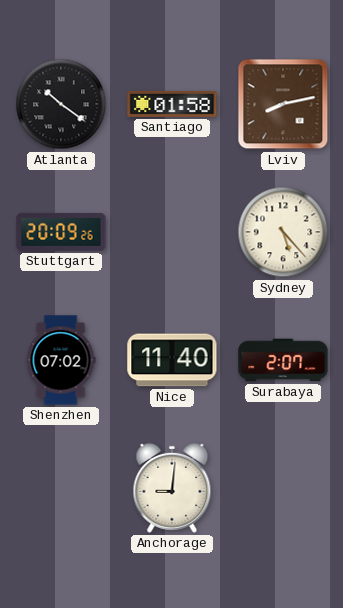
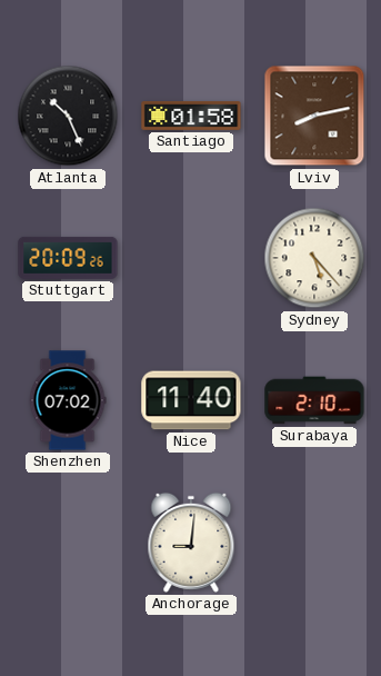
Atlanta: 10:21 -> 10:26 (68, 116)
Surabaya: 2:07 -> 2:10 (314, 400)
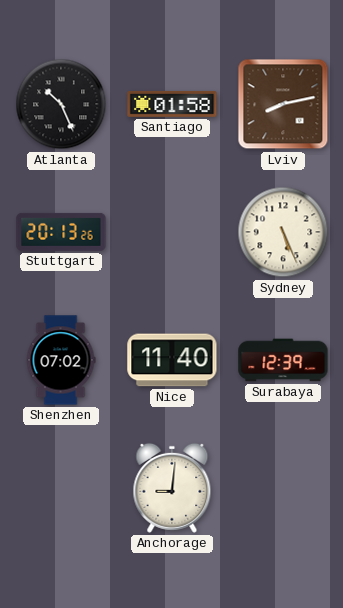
Stuttgart: 20:09 -> 20:13 (61, 232)
Sydney: 5:23 -> 5:26 (283, 232)
Surabaya: 2:10 -> 12:39 (283, 360)
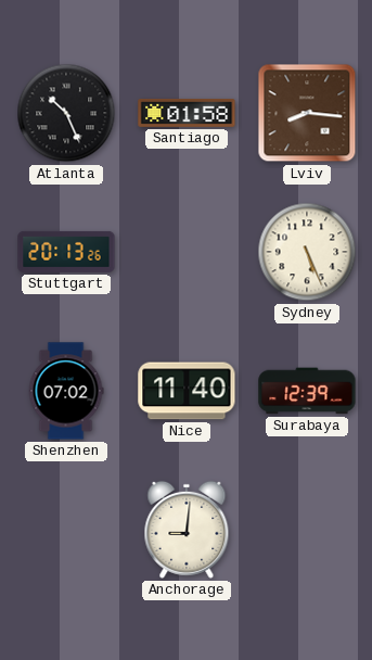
Lviv: 8:13 -> 8:16 (307, 113)
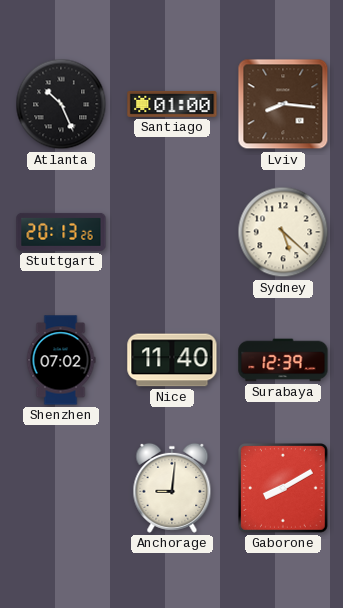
Santiago: 01:58 -> 01:00 (172, 104)
Sydney: 5:26 -> 5:22 (283, 232)
Gaborone: none -> 8:10 (284, 489)
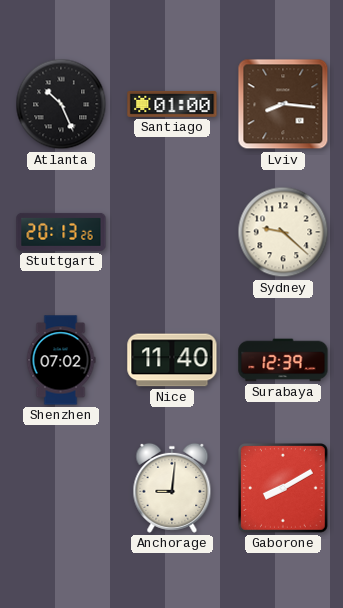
Sydney: 5:22 -> 9:22 (283, 232)
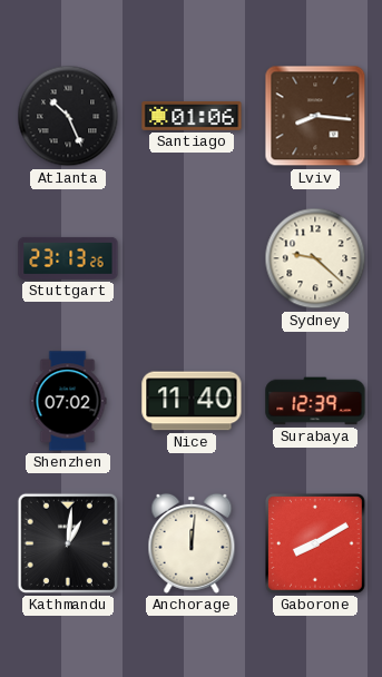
Santiago: 01:00 -> 01:06 (192, 116)
Stuttgart: 20:13 -> 23:13 (68, 258)
Kathmandu: none -> 1:01 (68, 543)
Anchorage: 9:01 -> 12:01 (192, 543)
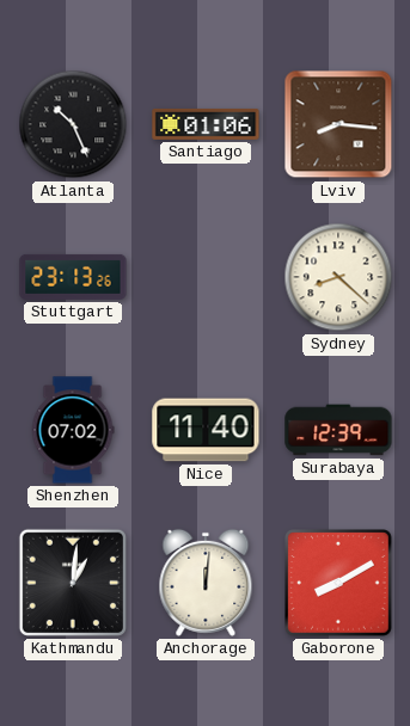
Sydney: 9:22 -> 8:22 (338, 277)
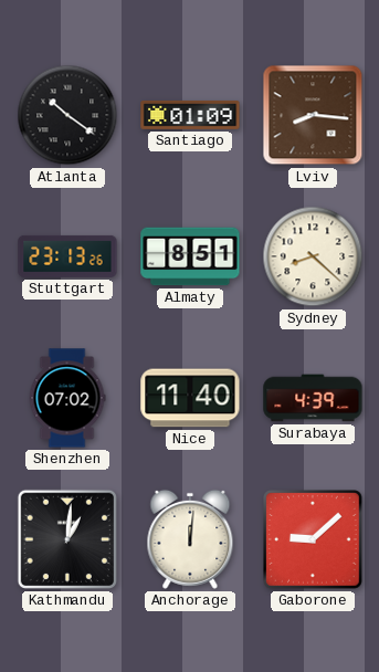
Atlanta: 10:26 -> 10:21 (67, 115)
Santiago: 01:06 -> 01:09 (190, 115)
Almaty: none -> 8:51 (190, 256)
Surabaya: 12:39 -> 4:39 (313, 398)
Gaborone: 8:10 -> 9:08 (314, 540)
